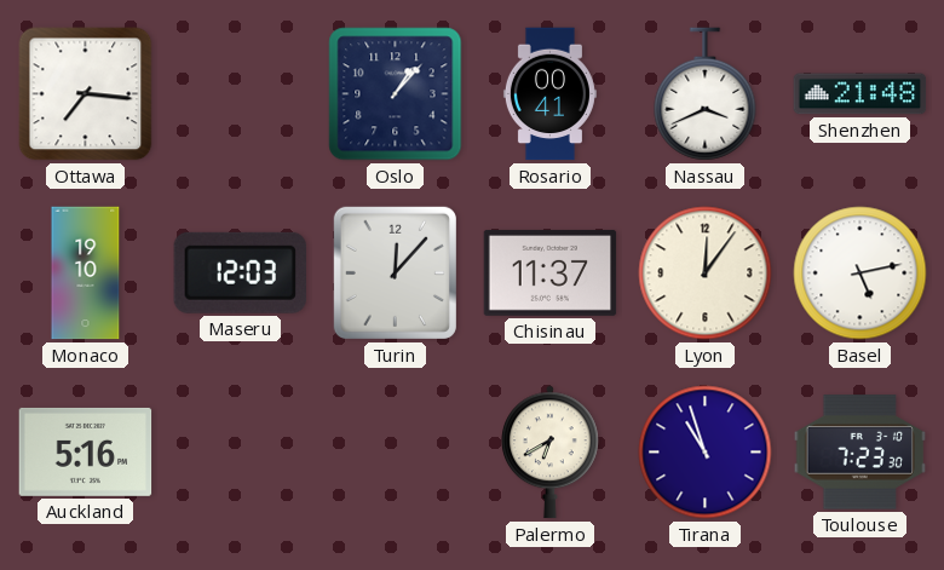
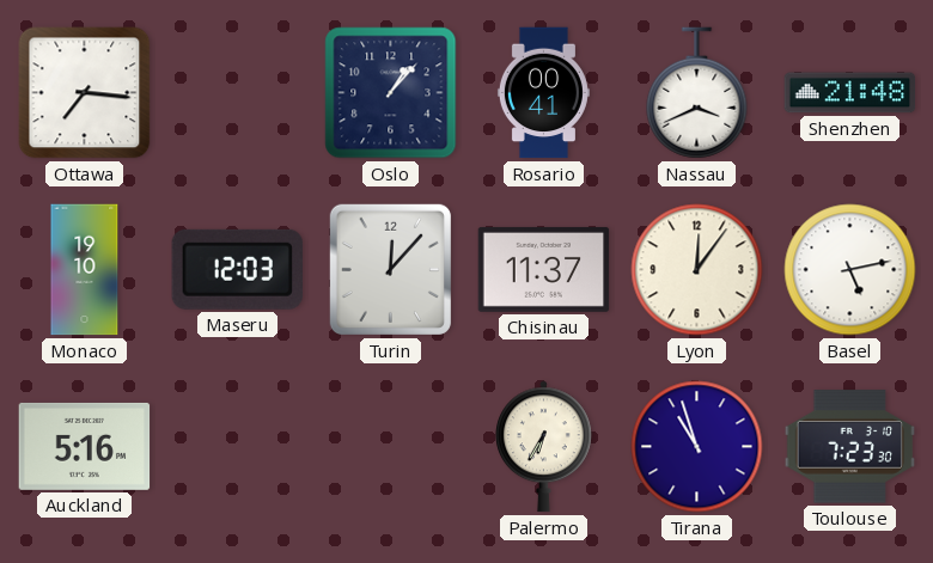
Palermo: 6:40 -> 6:35 (544, 447)
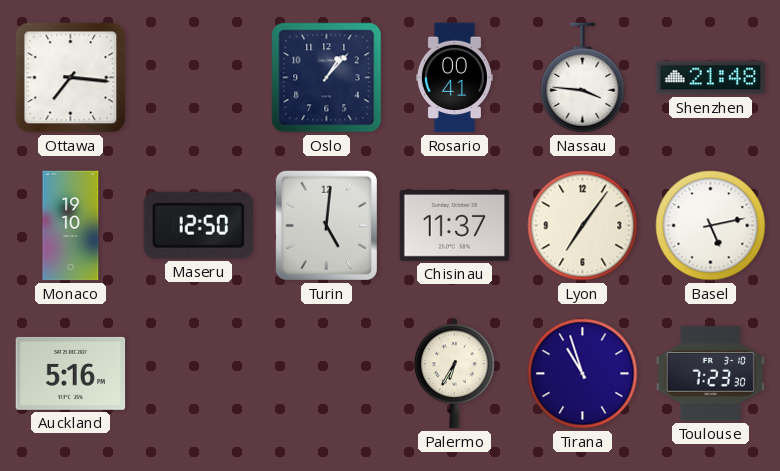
Nassau: 3:41 -> 3:46 (583, 78)
Maseru: 12:03 -> 12:50 (198, 225)
Turin: 12:07 -> 5:01 (326, 225)
Lyon: 12:06 -> 7:06 (583, 226)
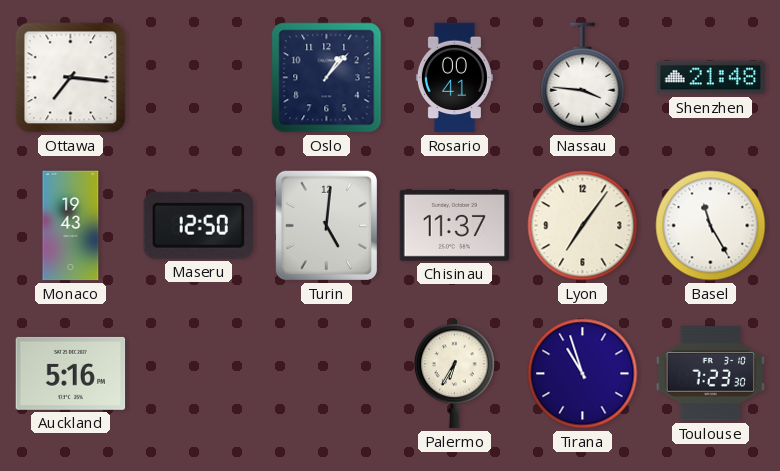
Monaco: 19:10 -> 19:43 (71, 226)
Basel: 5:13 -> 11:25 (711, 226)
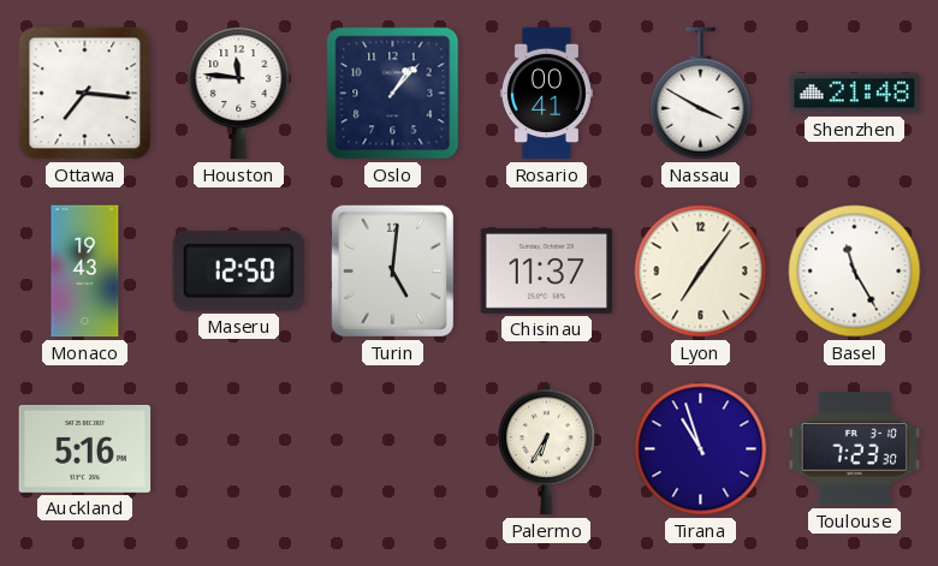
Houston: none -> 11:46 (239, 93)
Nassau: 3:46 -> 3:50 (701, 94)
